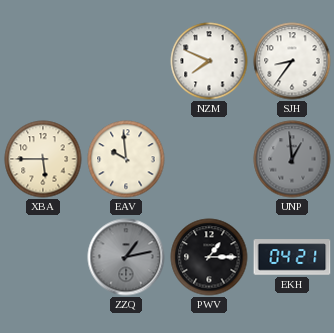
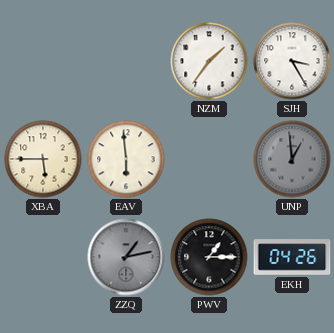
NZM: 7:49 -> 1:36 (209, 61)
SJH: 8:36 -> 3:25 (292, 61)
EAV: 9:59 -> 5:59 (126, 159)
EKH: 04:21 -> 04:26 (292, 257)
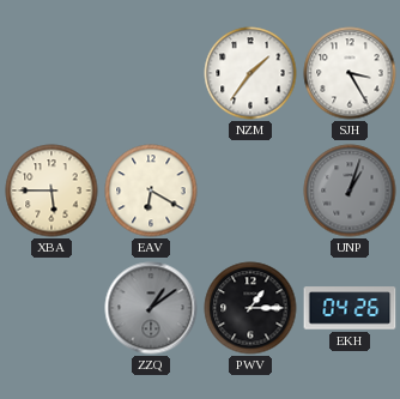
EAV: 5:59 -> 6:20 (151, 191)
UNP: 12:59 -> 1:03 (350, 191)
ZZQ: 1:13 -> 1:09 (151, 308)
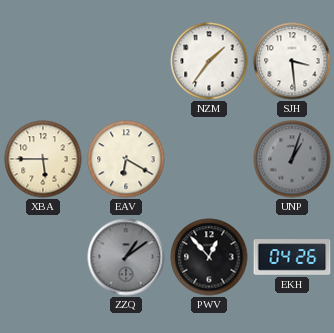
SJH: 3:25 -> 3:29 (292, 61)
PWV: 1:15 -> 12:53 (209, 257)
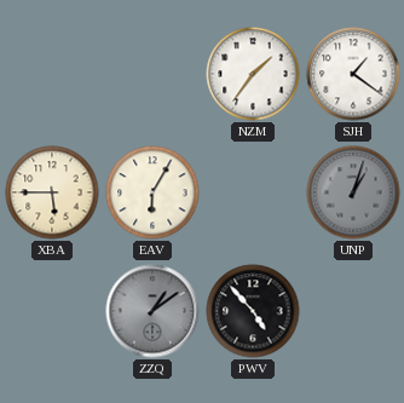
SJH: 3:29 -> 1:21 (353, 74)
EAV: 6:20 -> 6:05 (152, 192)
PWV: 12:53 -> 4:53 (253, 311)
EKH: 04:26 -> none (292, 257)
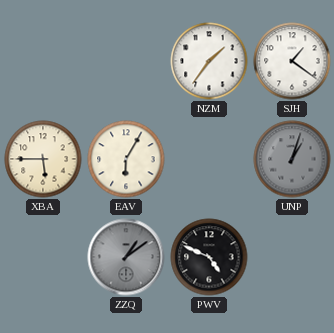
PWV: 4:53 -> 4:49 (209, 257)
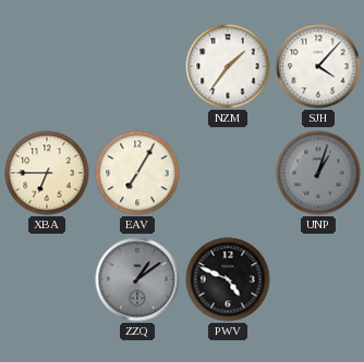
SJH: 1:21 -> 4:07 (318, 66)
XBA: 5:45 -> 6:45 (47, 173)
EAV: 6:05 -> 7:05 (137, 173)
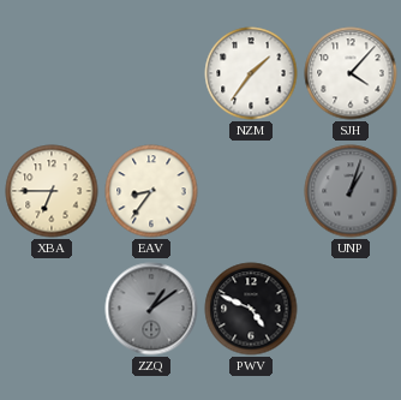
EAV: 7:05 -> 8:36 (151, 191)
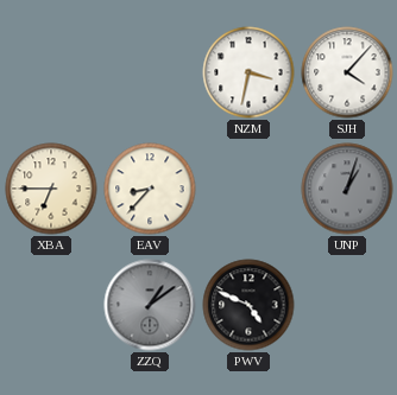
NZM: 1:36 -> 3:32 (248, 72)
EAV: 8:36 -> 8:37 (150, 189)
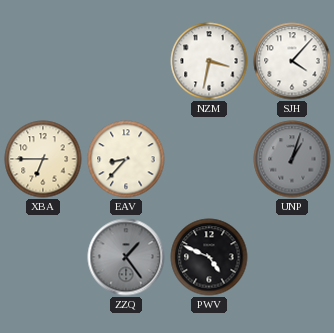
ZZQ: 1:09 -> 1:24 (126, 257)
